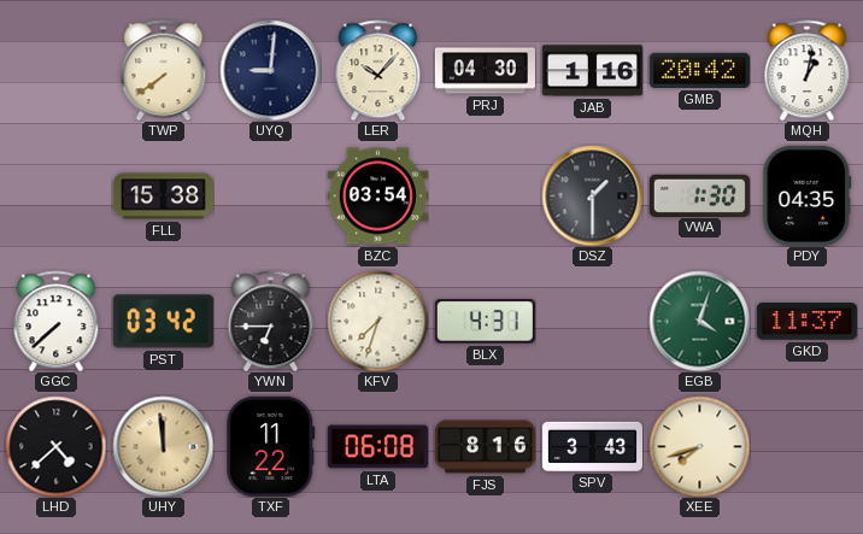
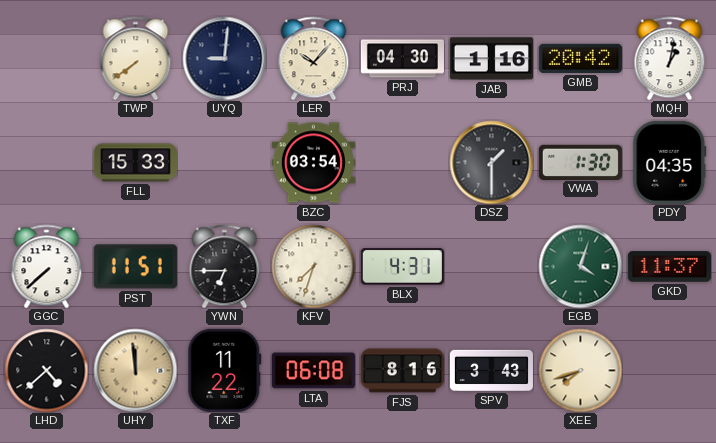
FLL: 15:38 -> 15:33 (135, 163)
PST: 03:42 -> 11:51 (135, 267)
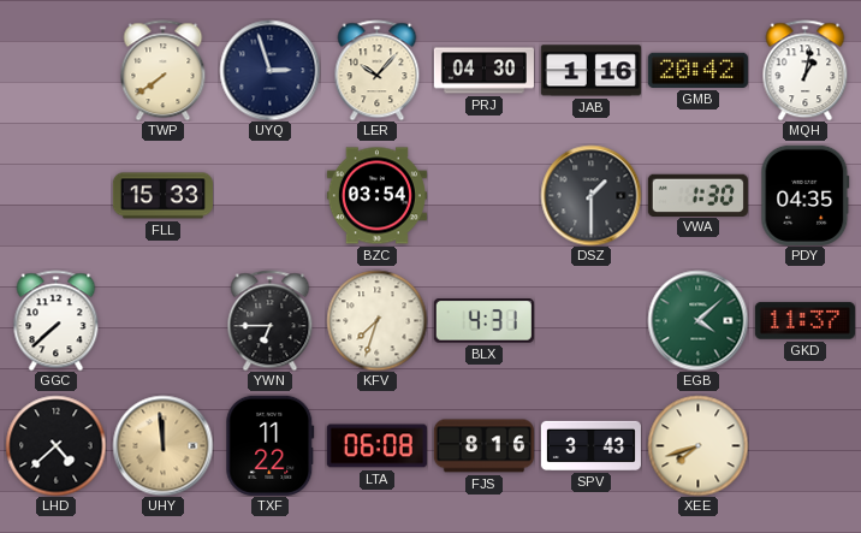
UYQ: 9:01 -> 2:57 (269, 70)
PST: 11:51 -> none (135, 267)
EGB: 4:03 -> 4:08 (697, 320)
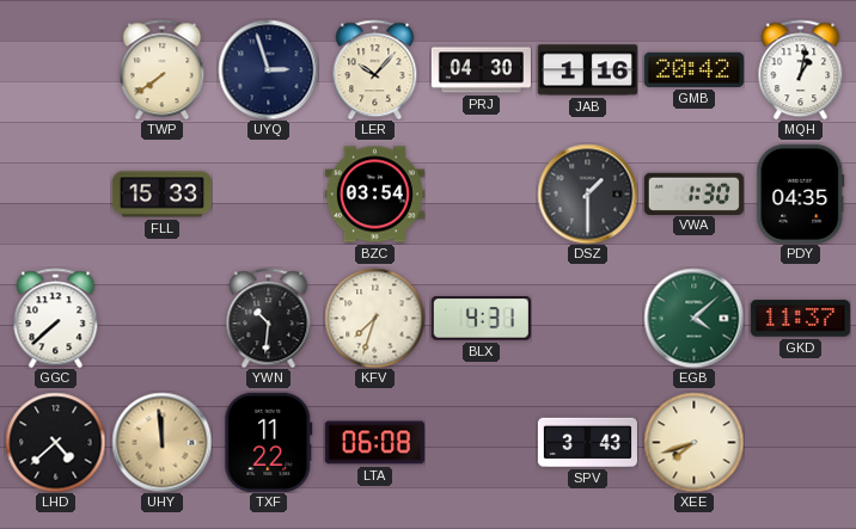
YWN: 6:45 -> 10:31 (269, 318)
FJS: 8:16 -> none (483, 446)
